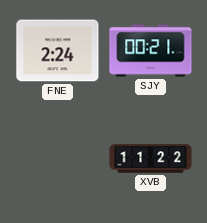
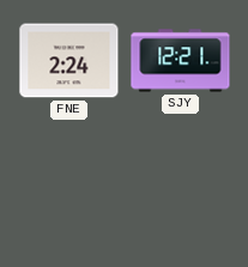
SJY: 00:21 -> 12:21 (181, 61)
XVB: 11:22 -> none (151, 159)
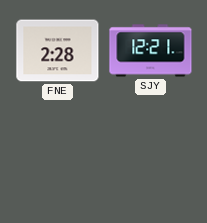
FNE: 2:24 -> 2:28 (58, 51)
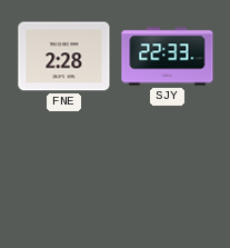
SJY: 12:21 -> 22:33 (168, 57)
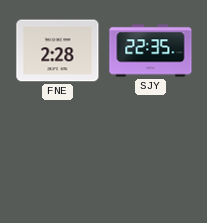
SJY: 22:33 -> 22:35 (151, 51)
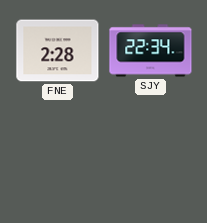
SJY: 22:35 -> 22:34 (151, 51)
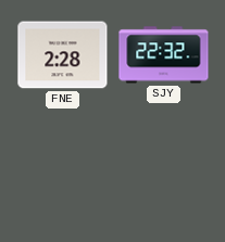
SJY: 22:34 -> 22:32 (164, 55)
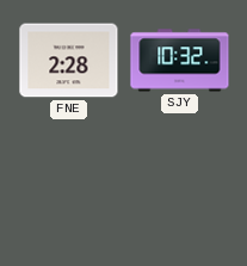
SJY: 22:32 -> 10:32 (180, 61)
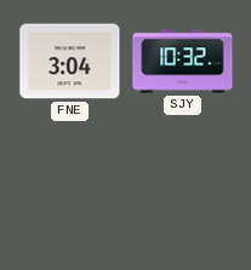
FNE: 2:28 -> 3:04 (70, 62)
